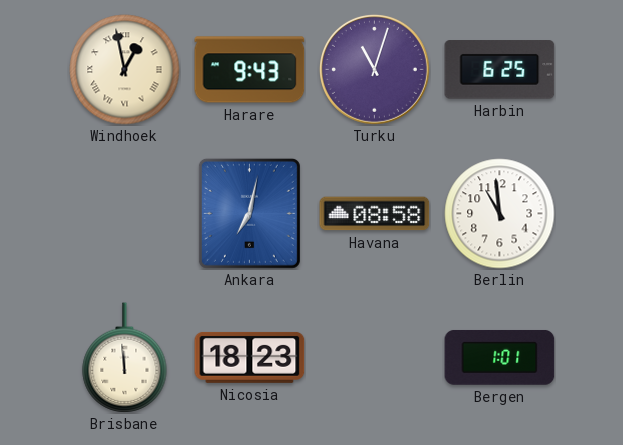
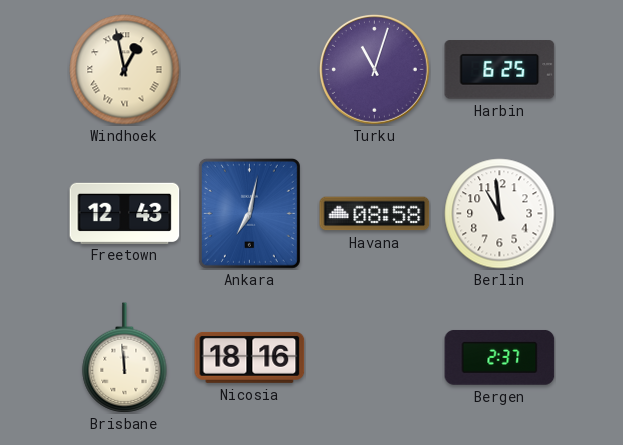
Harare: 9:43 -> none (250, 70)
Freetown: none -> 12:43 (125, 213)
Nicosia: 18:23 -> 18:16 (250, 357)
Bergen: 1:01 -> 2:37 (500, 358)
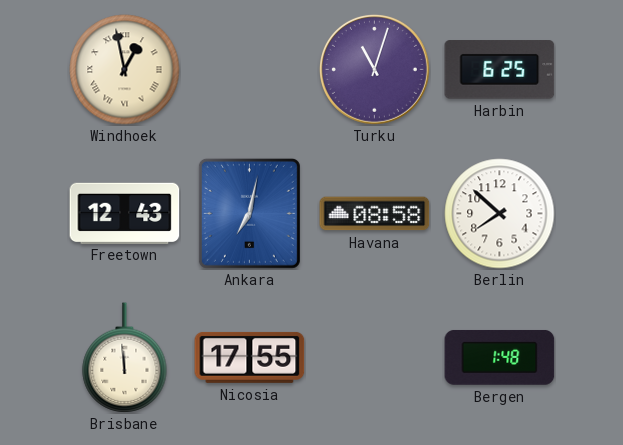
Berlin: 10:59 -> 7:52 (500, 214)
Nicosia: 18:16 -> 17:55 (250, 357)
Bergen: 2:37 -> 1:48 (500, 358)
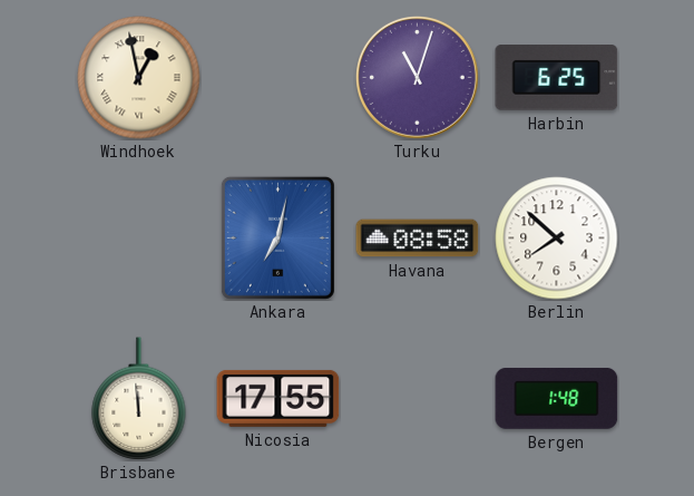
Freetown: 12:43 -> none (125, 213)
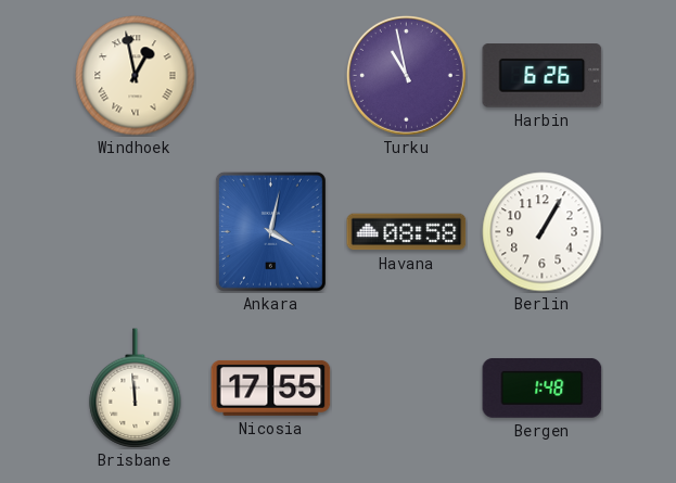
Turku: 11:03 -> 10:58 (406, 75)
Harbin: 6:25 -> 6:26 (543, 76)
Ankara: 7:02 -> 4:02 (270, 231)
Berlin: 7:52 -> 1:05 (543, 232)
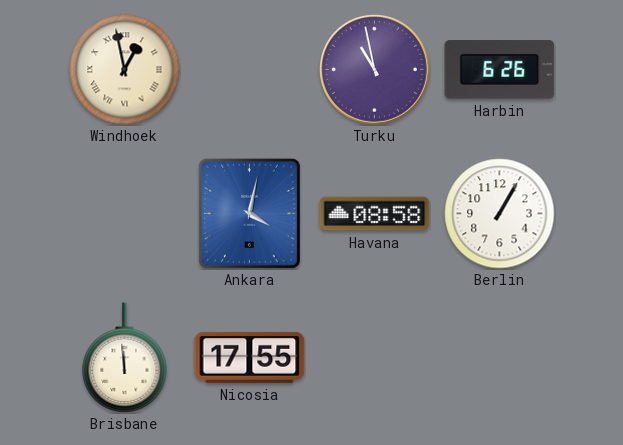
Bergen: 1:48 -> none (543, 389)
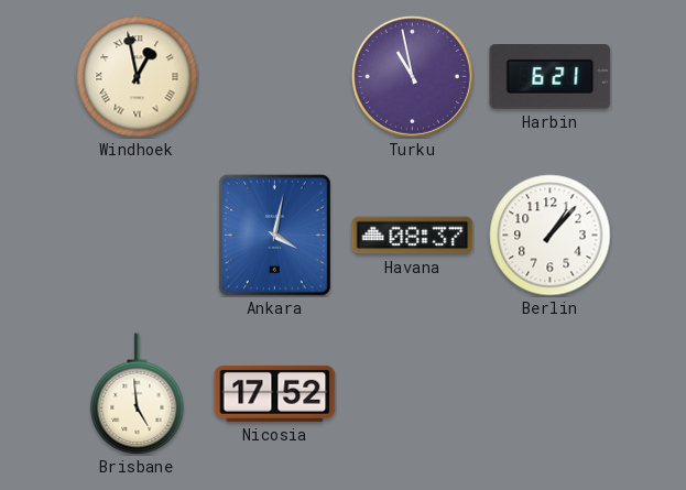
Harbin: 6:26 -> 6:21 (551, 77)
Havana: 08:58 -> 08:37 (413, 236)
Berlin: 1:05 -> 1:07 (551, 236)
Brisbane: 11:59 -> 4:59 (138, 394)
Nicosia: 17:55 -> 17:52 (275, 393)
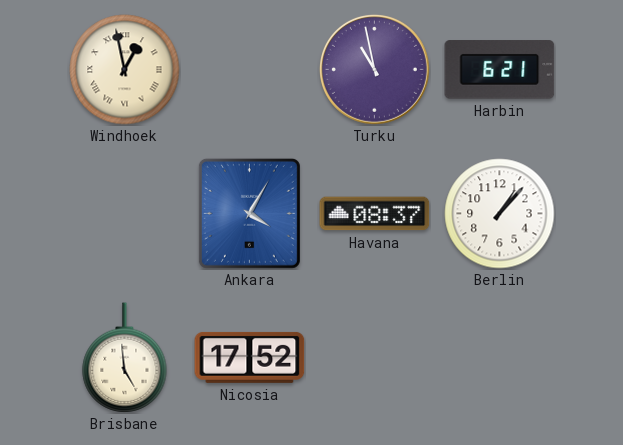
Ankara: 4:02 -> 4:05 (249, 213)
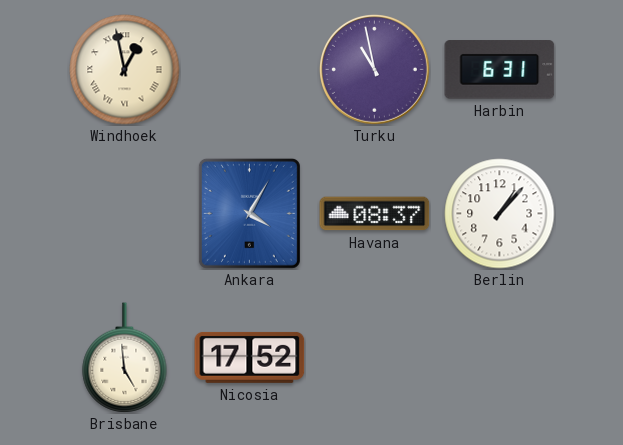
Harbin: 6:21 -> 6:31 (500, 70)
